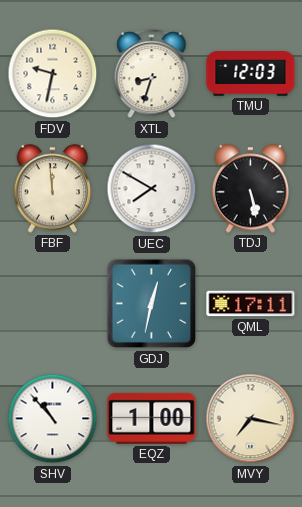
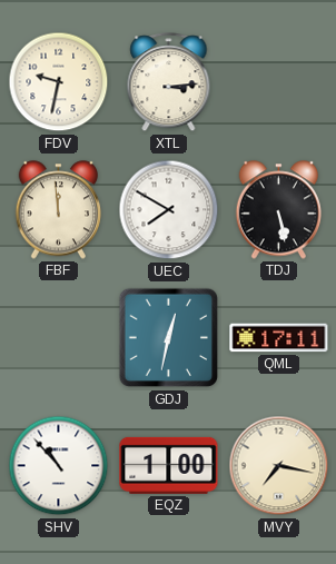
XTL: 8:33 -> 3:14 (169, 82)
TMU: 12:03 -> none (251, 74)
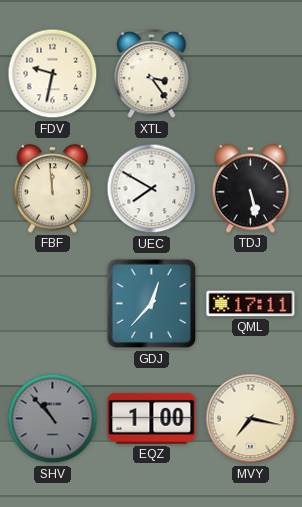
XTL: 3:14 -> 3:24 (152, 74)
GDJ: 12:32 -> 12:37 (152, 304)
SHV dial: white -> grey (53, 419)
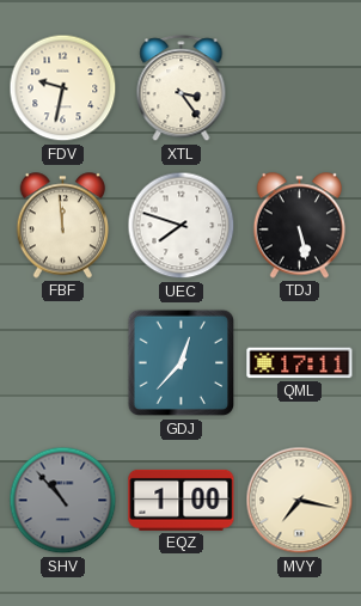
UEC: 7:50 -> 7:48 (182, 226)
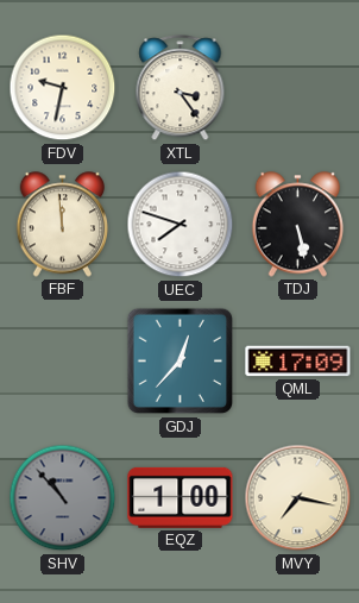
QML: 17:11 -> 17:09 (298, 362)
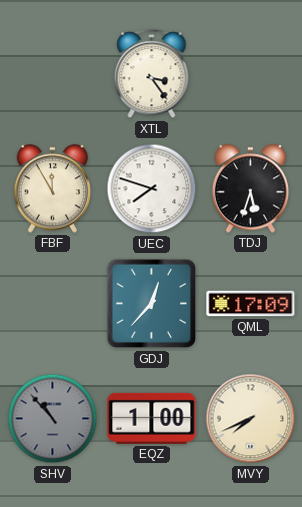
FDV: 9:32 -> none (63, 88)
FBF: 11:59 -> 11:55 (53, 189)
TDJ: 5:28 -> 5:33 (251, 189)
MVY: 7:17 -> 7:41 (251, 419)
